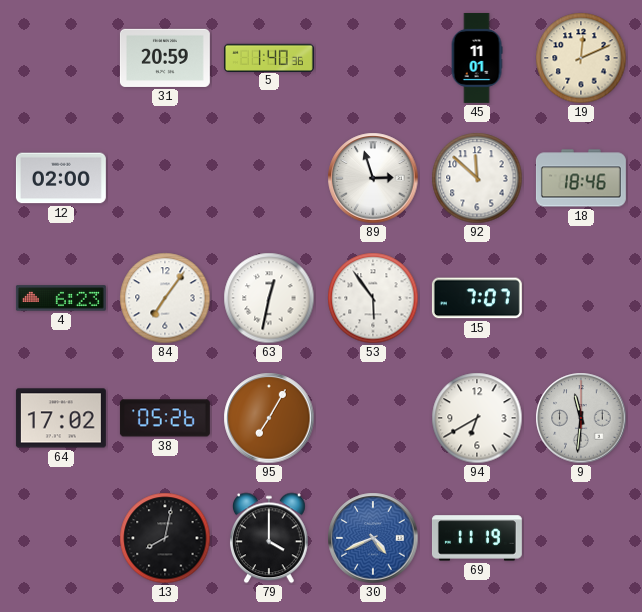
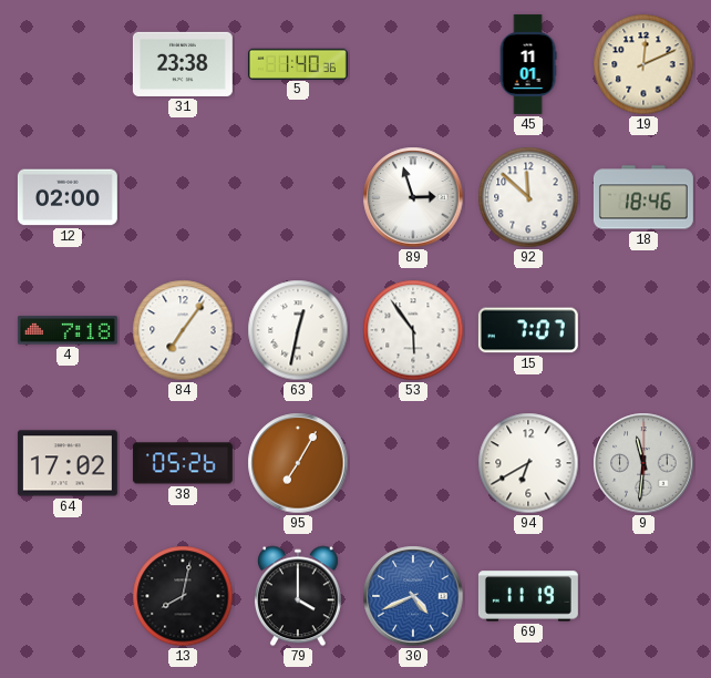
31: 20:59 -> 23:38 (183, 64)
4: 6:23 -> 7:18 (68, 330)
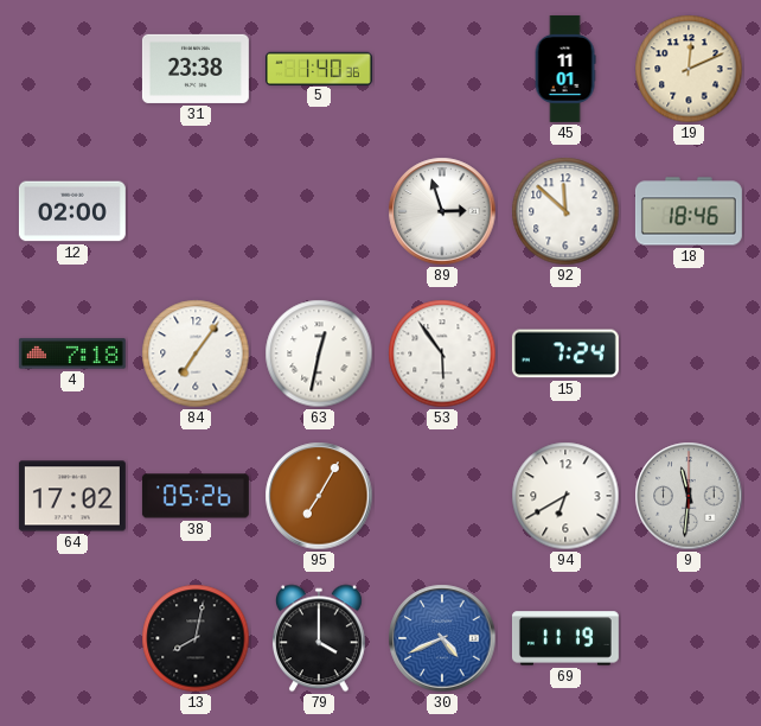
15: 7:07 -> 7:24 (565, 354)
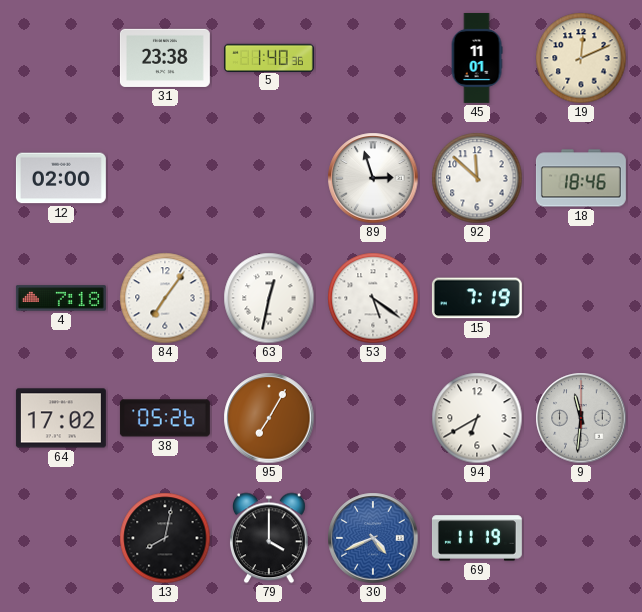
53: 5:54 -> 5:21 (373, 298)
15: 7:24 -> 7:19 (477, 298)
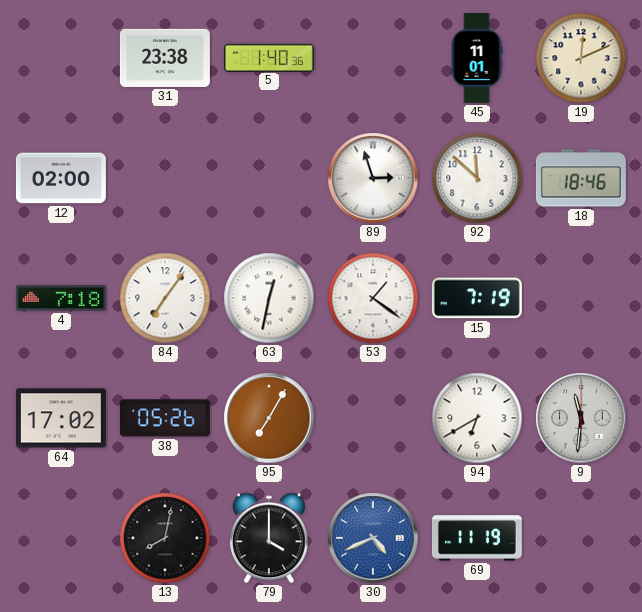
53: 5:21 -> 1:21 (373, 298)
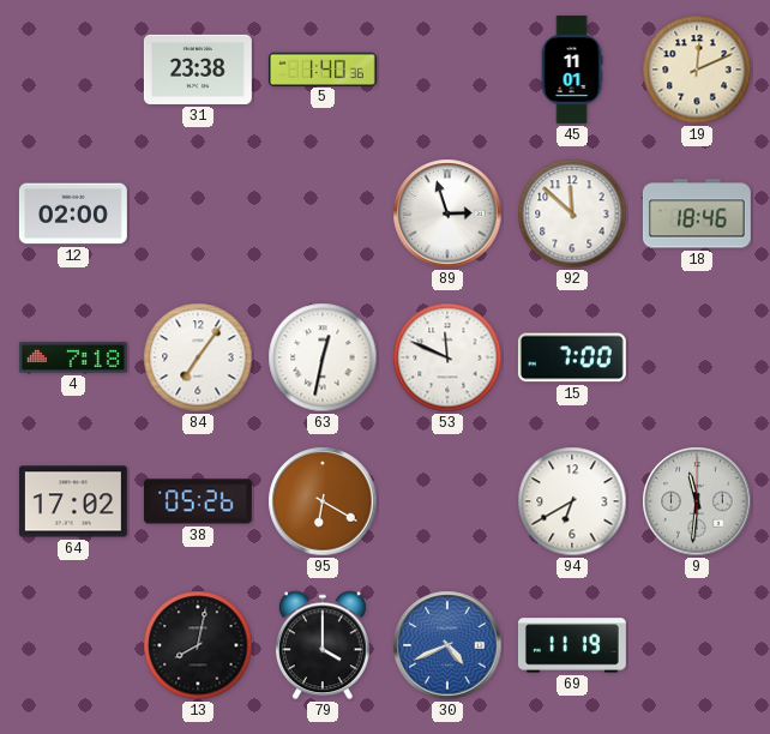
53: 1:21 -> 11:49 (447, 357)
15: 7:19 -> 7:00 (572, 357)
95: 7:05 -> 6:20 (323, 501)
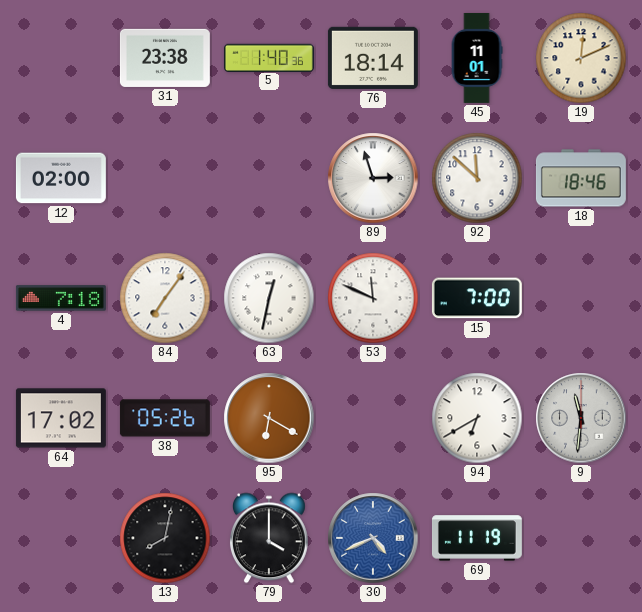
76: none -> 18:14 (373, 58)
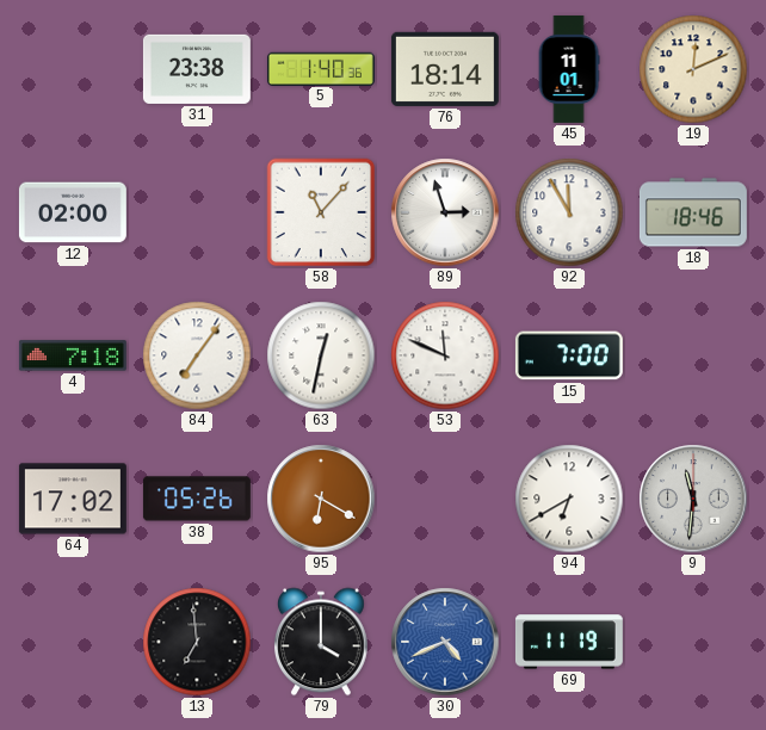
58: none -> 11:07 (321, 212)
92: 11:52 -> 11:55 (569, 212)
13: 8:02 -> 6:59 (197, 642)
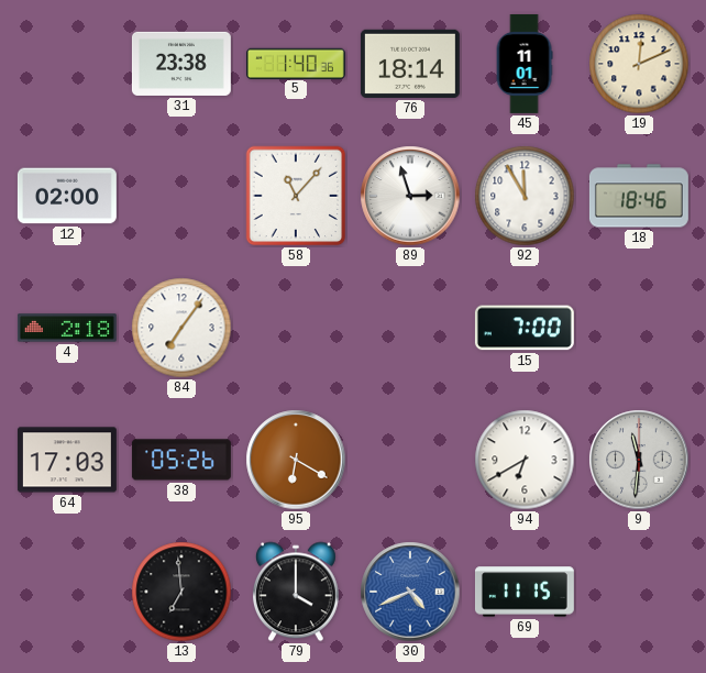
4: 7:18 -> 2:18 (67, 328)
63: 12:32 -> none (321, 355)
53: 11:49 -> none (445, 355)
64: 17:02 -> 17:03 (67, 460)
69: 11:19 -> 11:15 (525, 592)
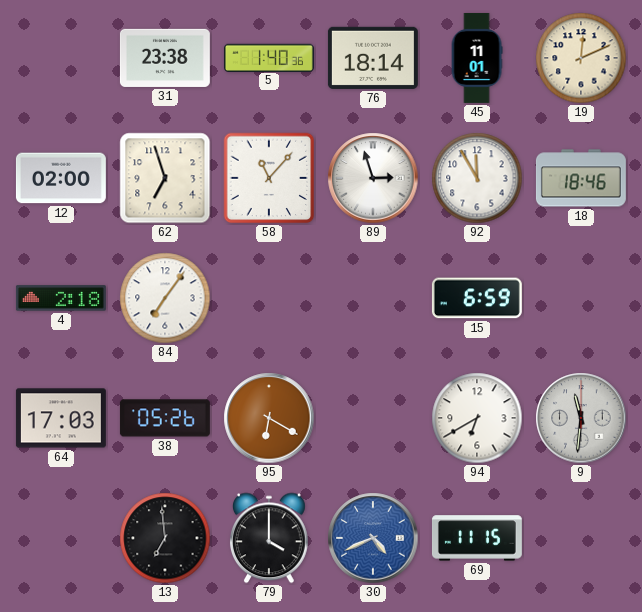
62: none -> 6:57 (165, 178)
15: 7:00 -> 6:59 (477, 298)
